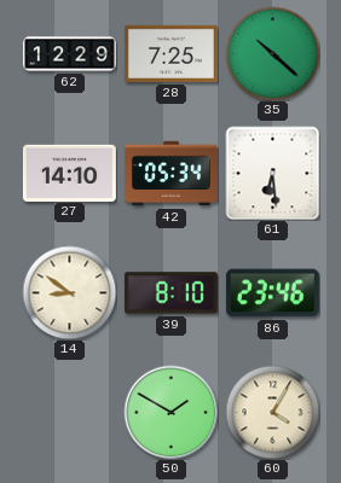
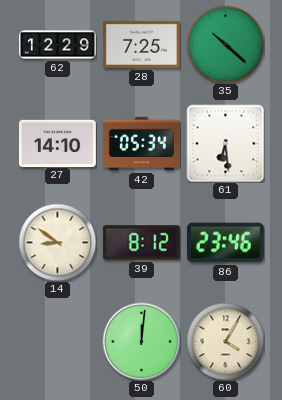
39: 8:10 -> 8:12 (141, 243)
50: 1:50 -> 12:01 (141, 341)
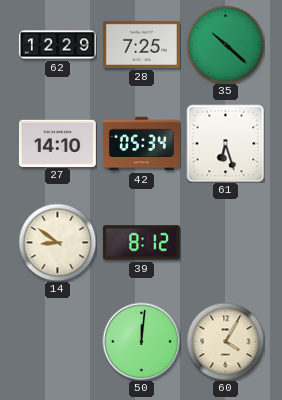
61: 6:29 -> 6:27 (225, 143)
86: 23:46 -> none (225, 243)
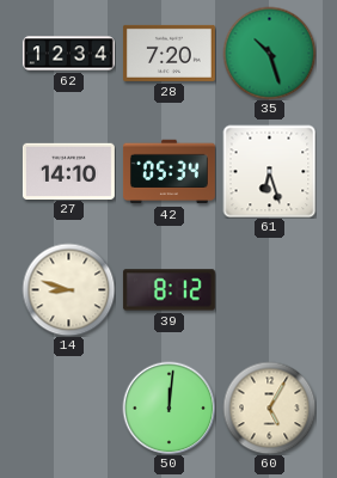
62: 12:29 -> 12:34 (68, 54)
28: 7:25 -> 7:20 (168, 53)
35: 10:22 -> 10:27 (269, 53)
14: 8:51 -> 8:48 (68, 289)
60: 4:05 -> 5:05 (269, 407)
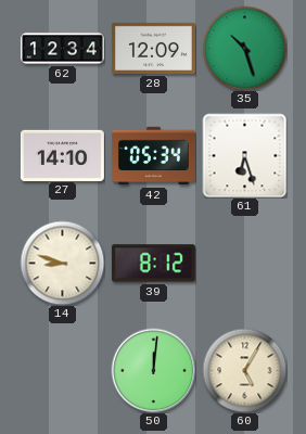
28: 7:20 -> 12:09 (153, 48)
